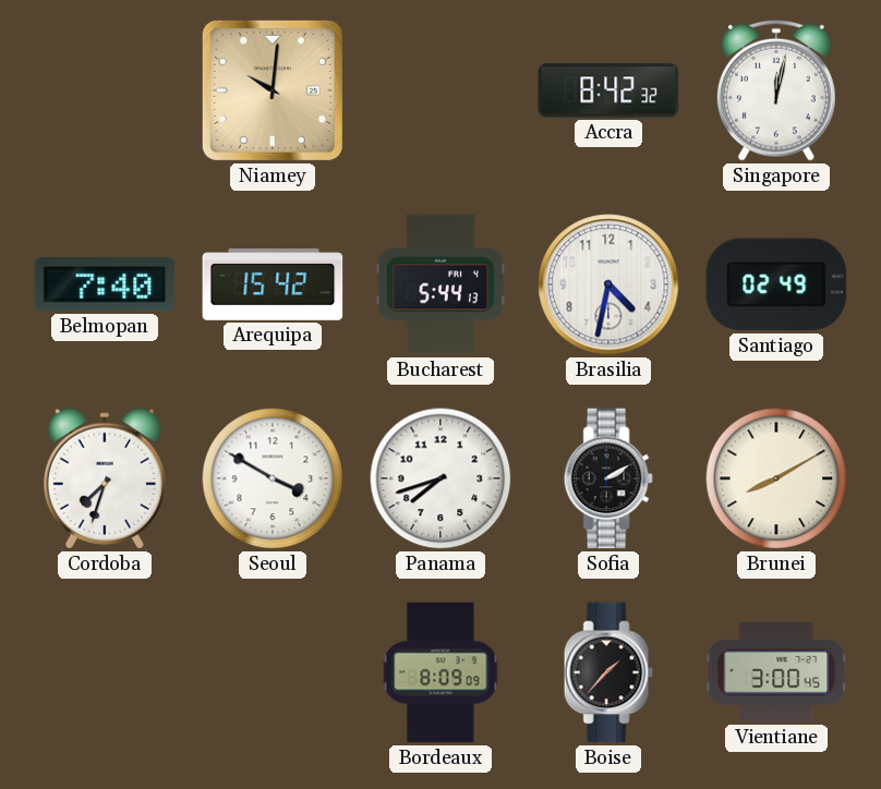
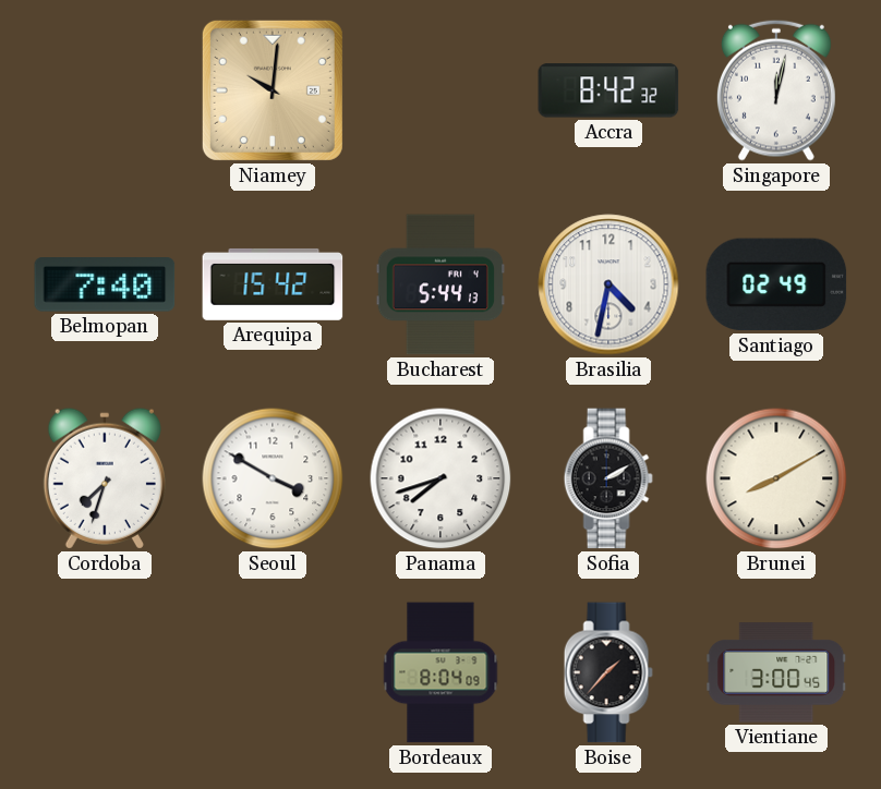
Bordeaux: 8:09 -> 8:04 (440, 672)
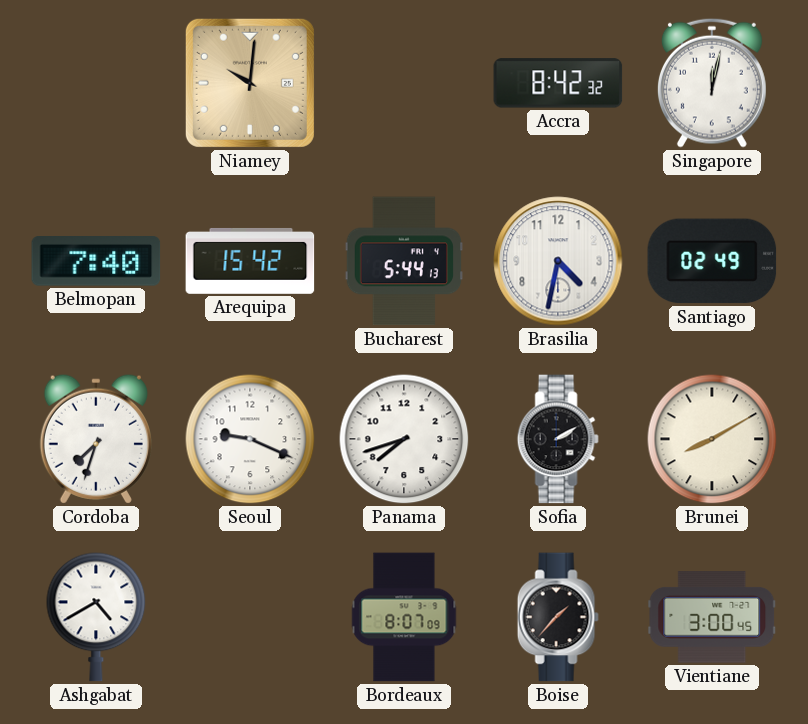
Seoul: 3:50 -> 9:19 (250, 439)
Ashgabat: none -> 4:40 (96, 617)
Bordeaux: 8:04 -> 8:07 (404, 617)
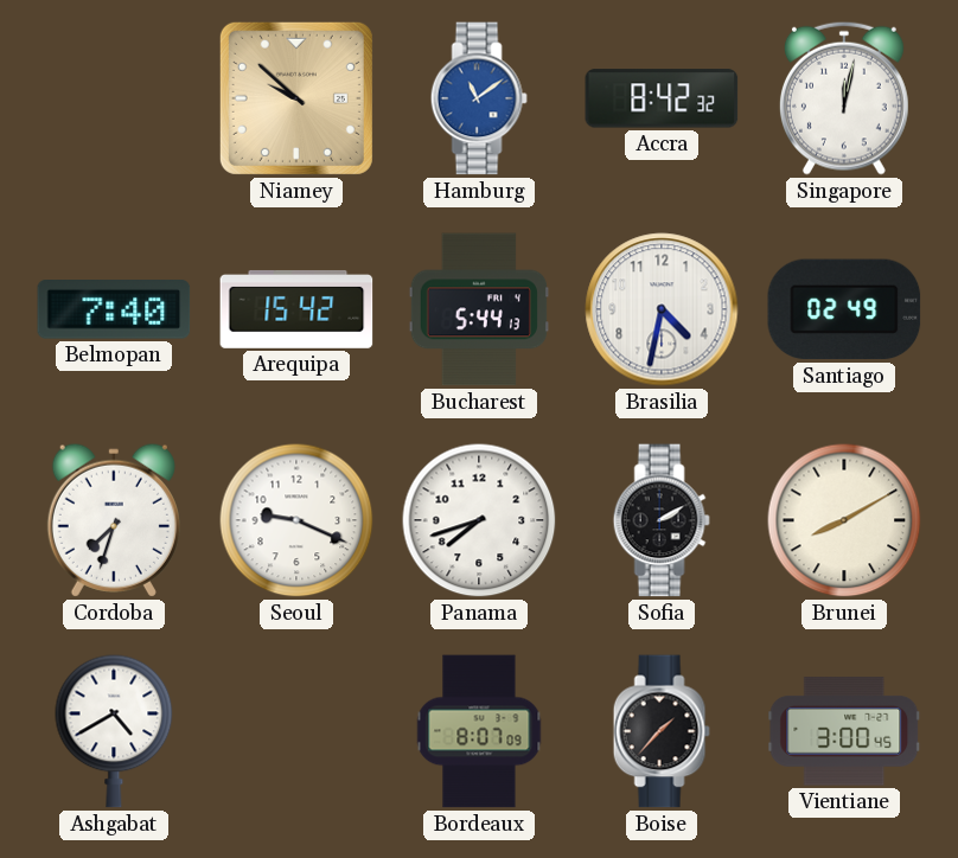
Niamey: 10:01 -> 9:52 (296, 98)
Hamburg: none -> 11:09 (479, 98)
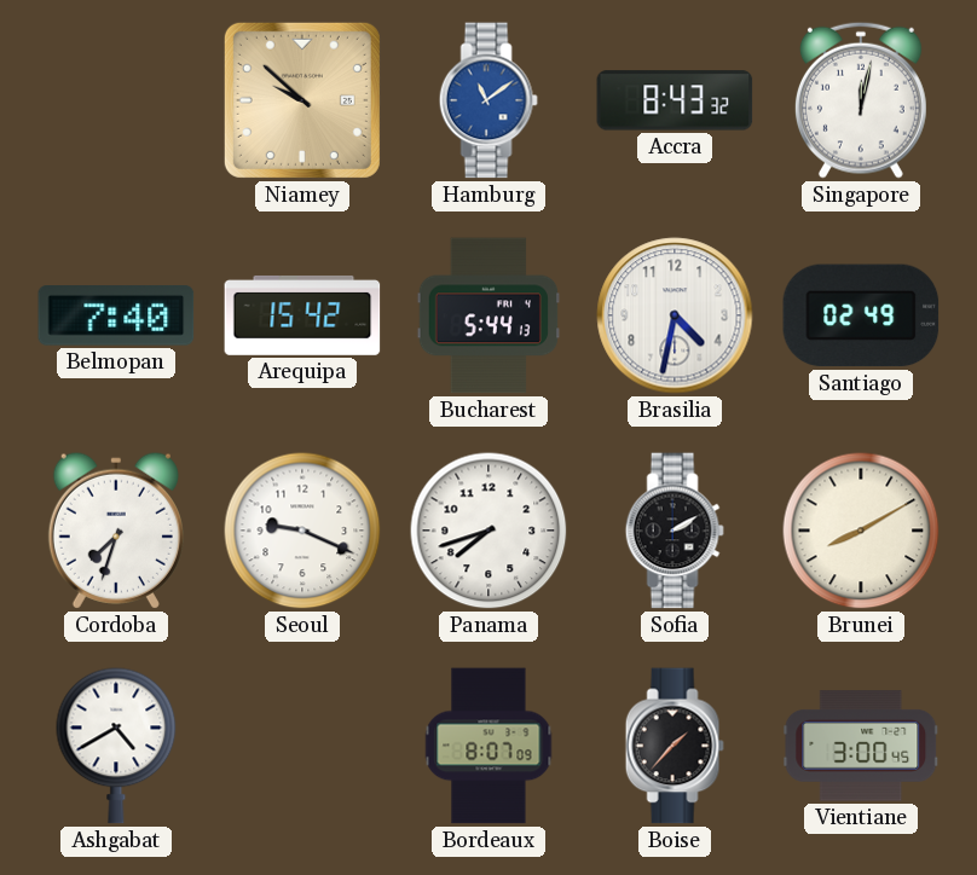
Accra: 8:42 -> 8:43 (675, 100)
